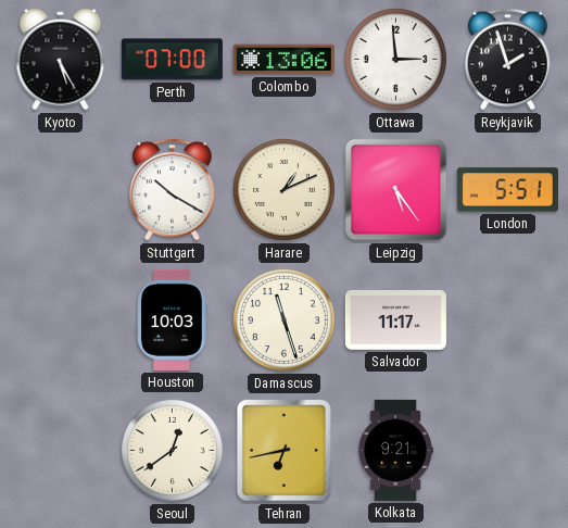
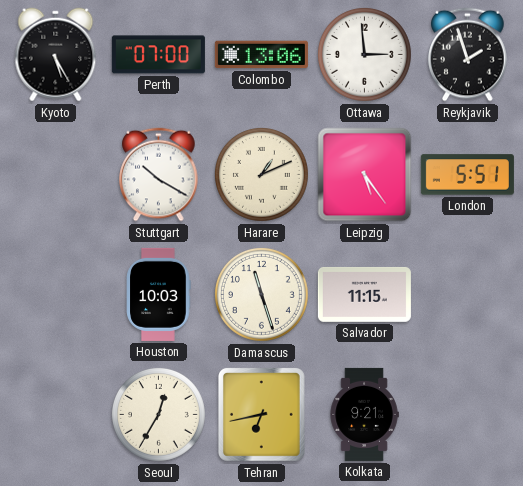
Salvador: 11:17 -> 11:15 (364, 294)
Seoul: 12:39 -> 12:35 (158, 414)
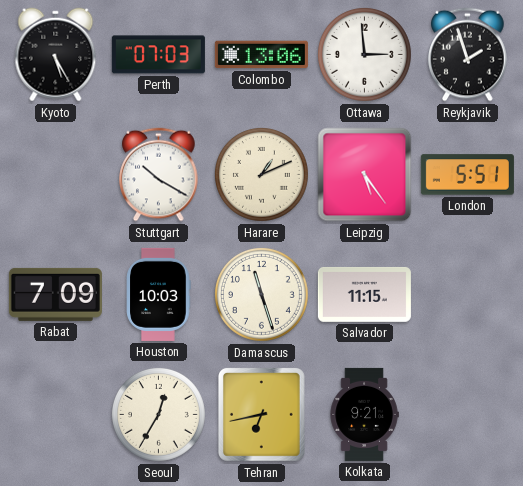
Perth: 07:00 -> 07:03 (158, 55)
Rabat: none -> 7:09 (55, 294)
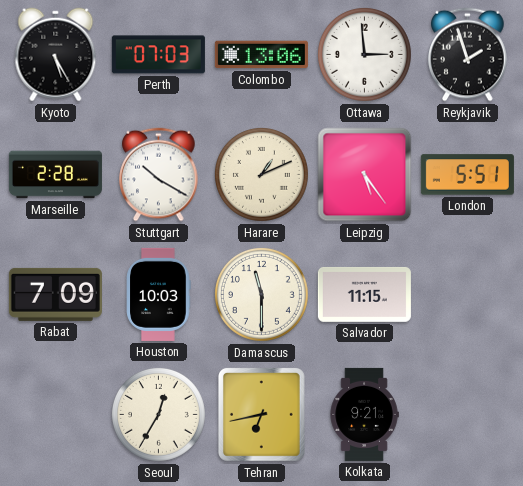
Marseille: none -> 2:28 (55, 175)
Damascus: 11:27 -> 11:30 (261, 294)
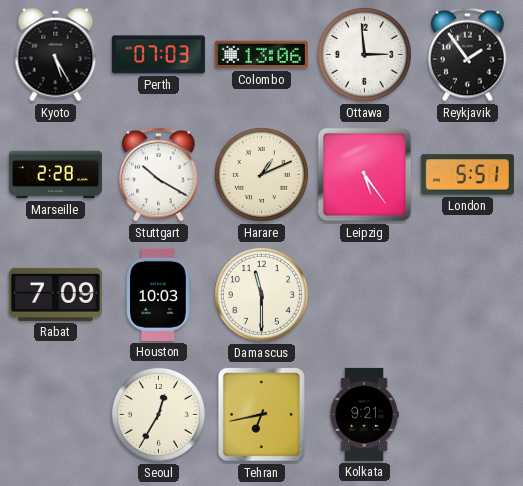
Reykjavik: 1:57 -> 1:54 (468, 55)
Salvador: 11:15 -> none (364, 294)
